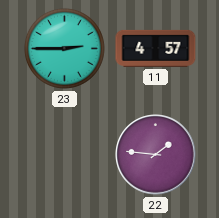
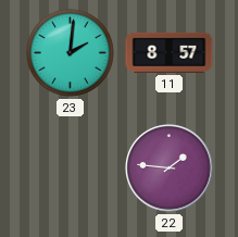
23: 2:45 -> 2:01 (70, 52)
11: 4:57 -> 8:57 (170, 52)
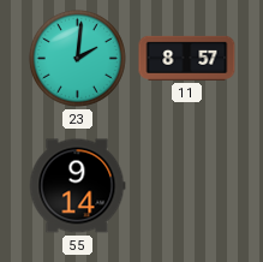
55: none -> 9:14 (77, 186)
22: 1:46 -> none (170, 169)
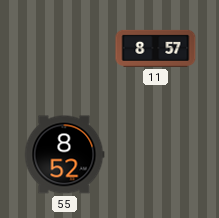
23: 2:01 -> none (77, 58)
55: 9:14 -> 8:52 (64, 155)
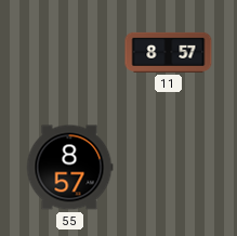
55: 8:52 -> 8:57 (69, 168)
